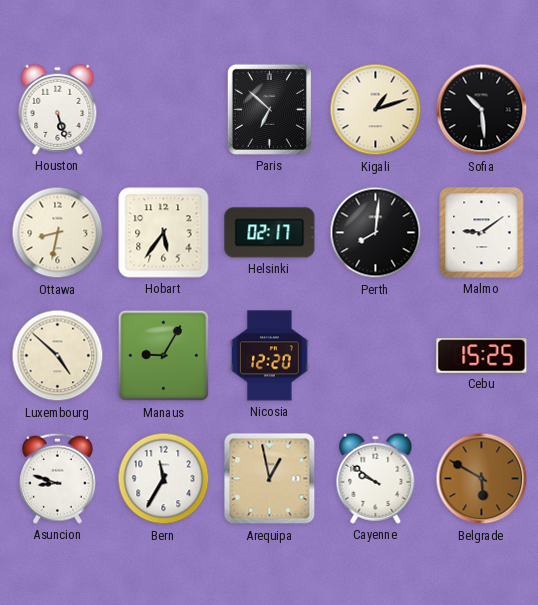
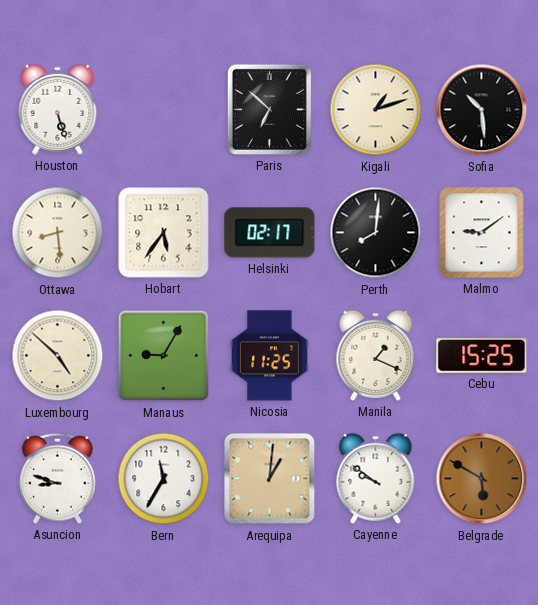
Ottawa: 8:32 -> 8:29 (58, 233)
Nicosia: 12:20 -> 11:25 (270, 356)
Manila: none -> 1:19 (376, 355)
Arequipa: 12:58 -> 1:01 (270, 479)
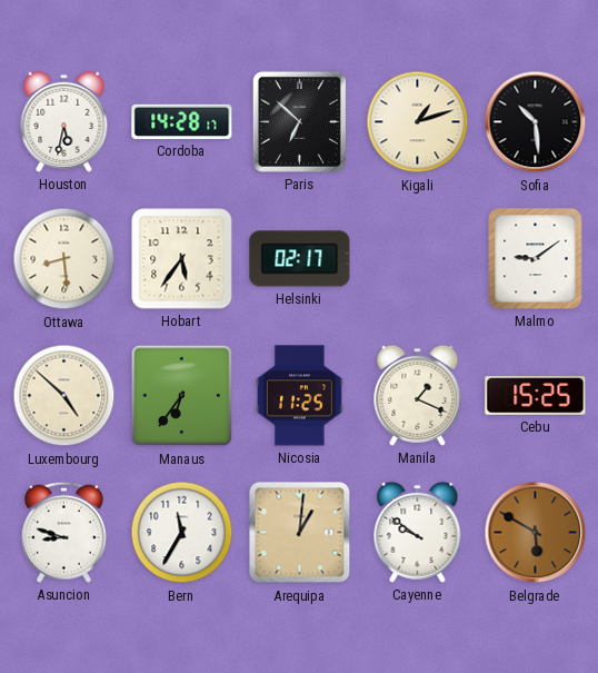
Houston: 5:27 -> 5:32 (64, 121)
Cordoba: none -> 14:28 (182, 121)
Perth: 8:01 -> none (376, 233)
Manaus: 9:05 -> 6:36 (182, 396)
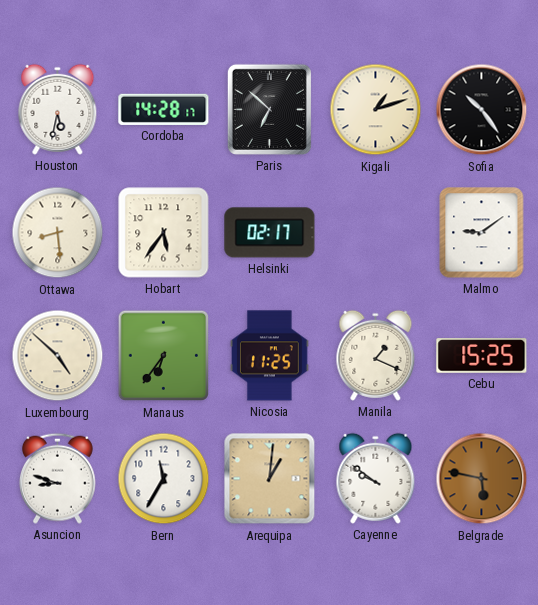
Sofia: 10:29 -> 10:24 (482, 110)
Belgrade: 5:50 -> 5:47 (482, 479)
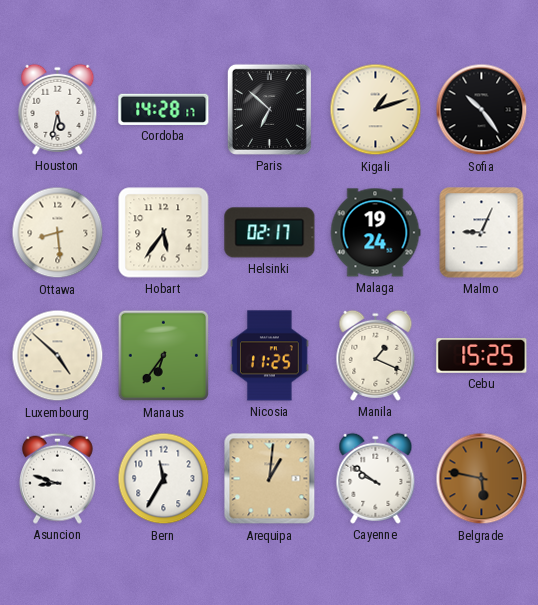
Malaga: none -> 19:24 (375, 233)
Malmo: 9:09 -> 9:04 (482, 233)
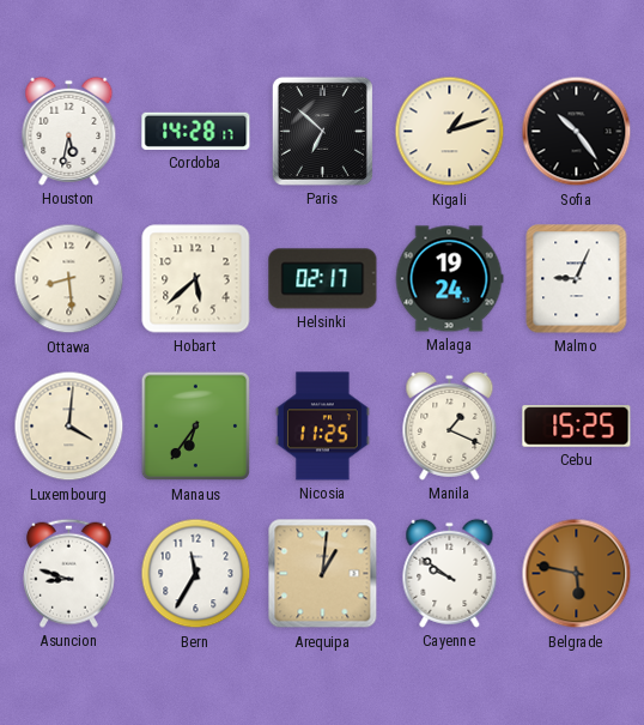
Hobart: 5:36 -> 5:38 (196, 279)
Luxembourg: 4:52 -> 4:01 (69, 427)
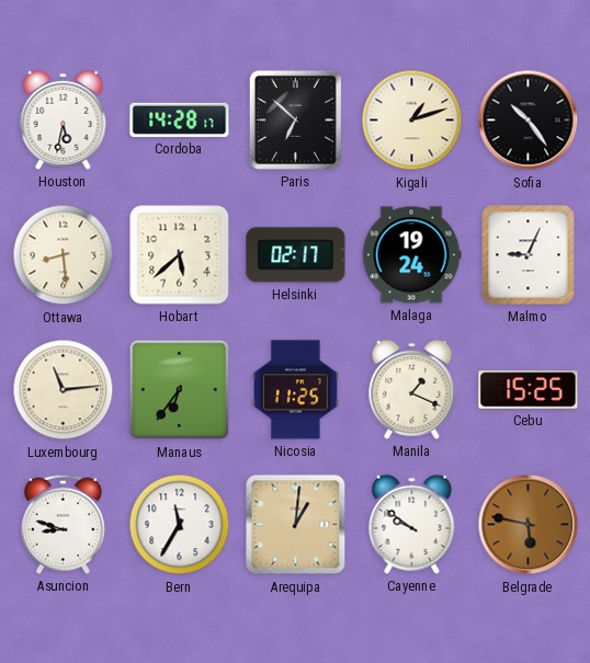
Luxembourg: 4:01 -> 11:14 (64, 390)
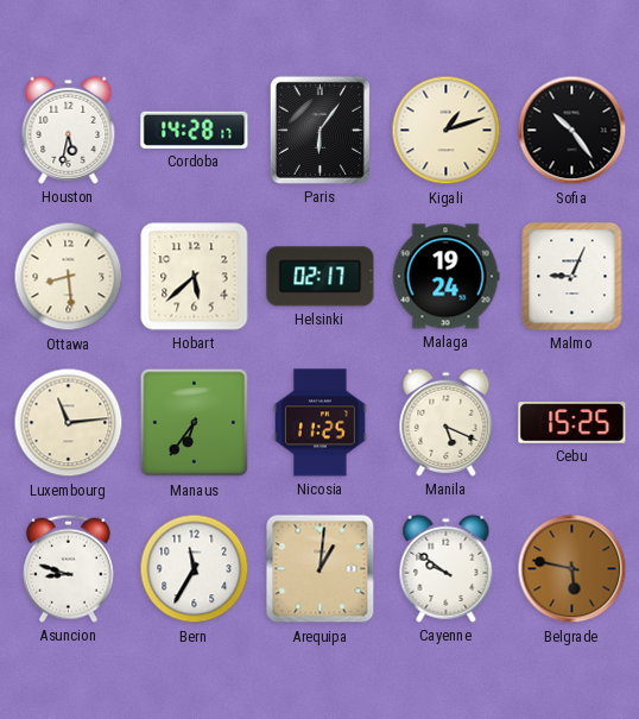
Paris: 6:52 -> 6:06 (319, 130)
Manila: 1:19 -> 5:19 (447, 422)
